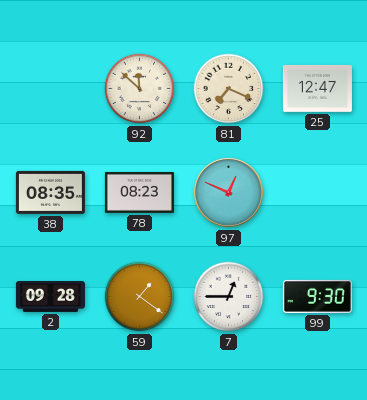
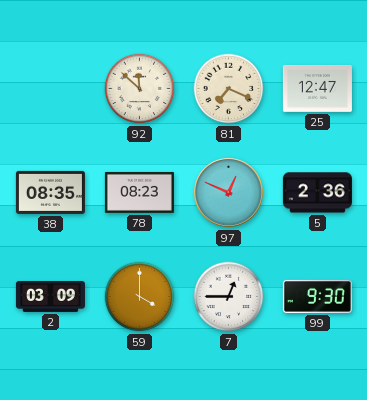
5: none -> 2:36 (317, 193)
2: 09:28 -> 03:09 (50, 296)
59: 1:21 -> 4:00 (140, 297)
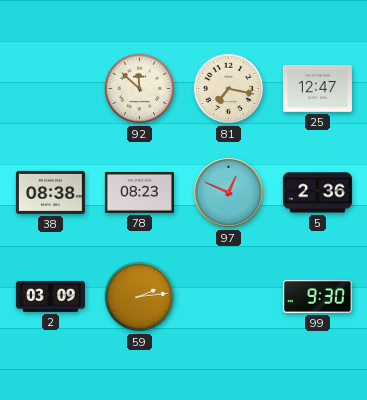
81: 7:19 -> 7:17 (229, 89)
38: 08:35 -> 08:38 (50, 192)
59: 4:00 -> 2:14 (140, 297)
7: 12:45 -> none (229, 297)
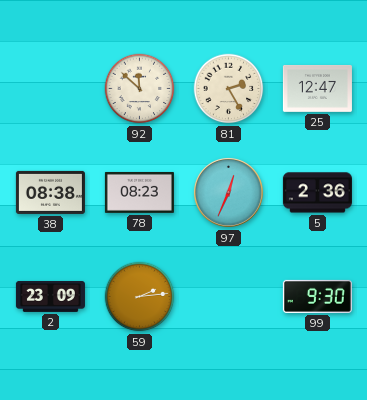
81: 7:17 -> 2:25 (229, 89)
97: 12:49 -> 12:34 (228, 192)
2: 03:09 -> 23:09 (50, 296)
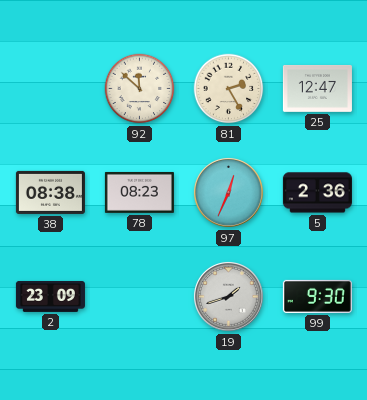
59: 2:14 -> none (140, 297)
19: none -> 1:42 (228, 296)
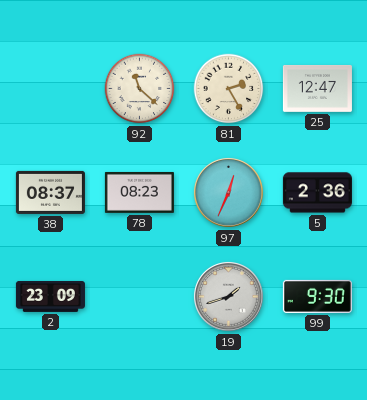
92: 11:52 -> 11:22 (140, 89)
38: 08:38 -> 08:37 (50, 192)
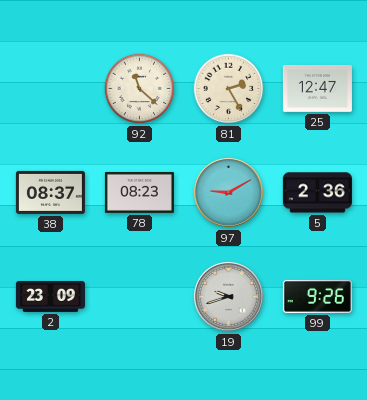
97: 12:34 -> 9:10 (228, 192)
19: 1:42 -> 9:42 (228, 296)
99: 9:30 -> 9:26 (317, 296)
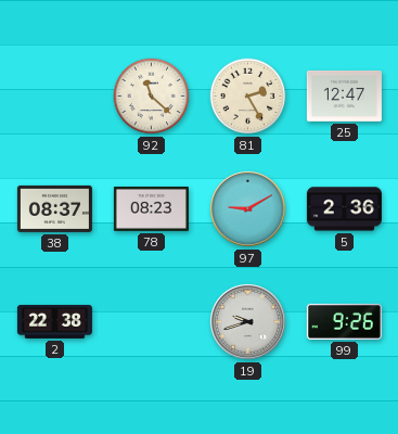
2: 23:09 -> 22:38 (54, 321)
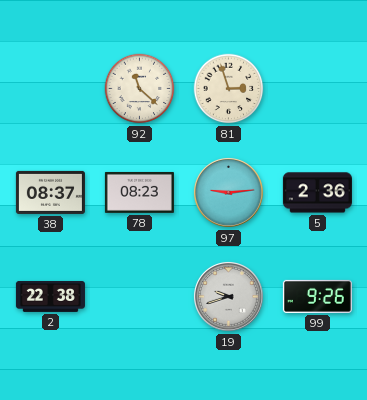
81: 2:25 -> 2:57 (229, 89)
25: 12:47 -> none (344, 95)
97: 9:10 -> 9:14 (228, 192)
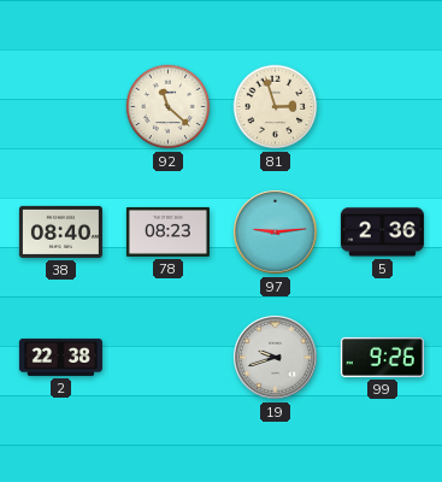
38: 08:37 -> 08:40 (60, 231)
